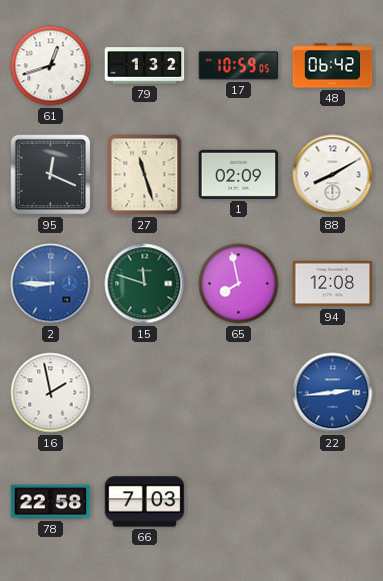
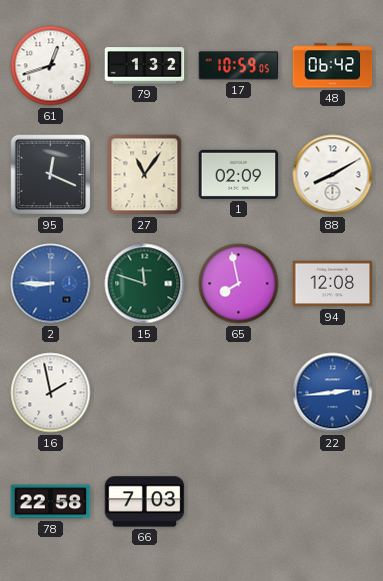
27: 11:27 -> 11:06 (145, 175)
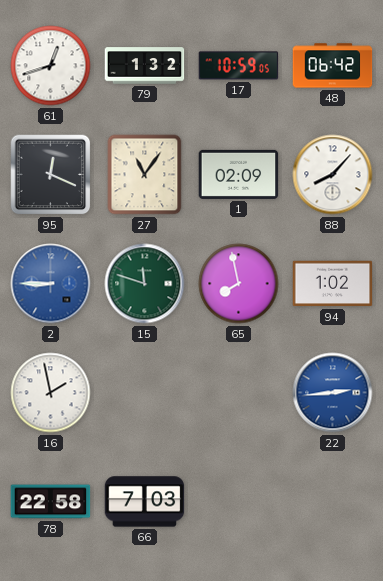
88: 8:10 -> 8:07 (333, 175)
94: 12:08 -> 1:02 (333, 284)
